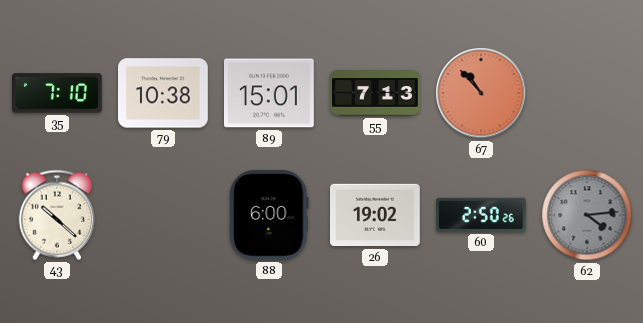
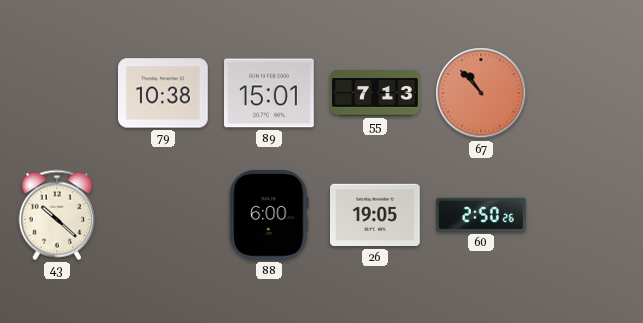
35: 7:10 -> none (58, 93)
26: 19:02 -> 19:05 (376, 215)
62: 4:14 -> none (587, 215)
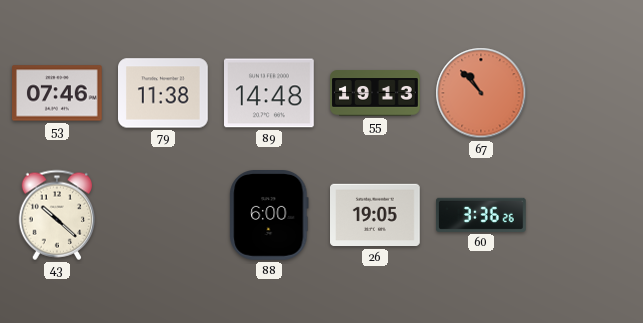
53: none -> 07:46 (58, 93)
79: 10:38 -> 11:38 (164, 93)
89: 15:01 -> 14:48 (270, 93)
55: 7:13 -> 19:13 (375, 93)
60: 2:50 -> 3:36 (482, 215)
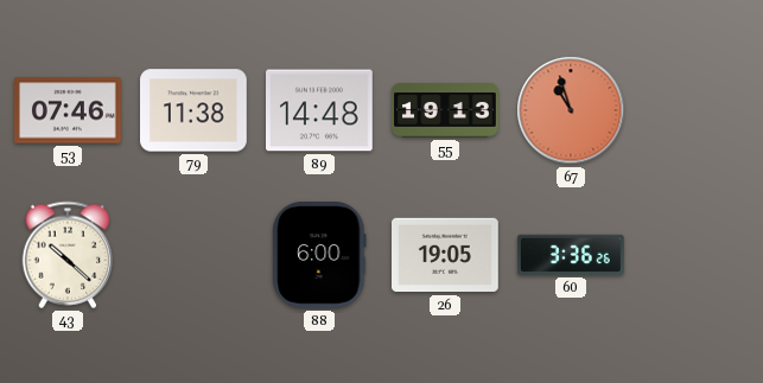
67: 10:53 -> 10:57 (571, 110)
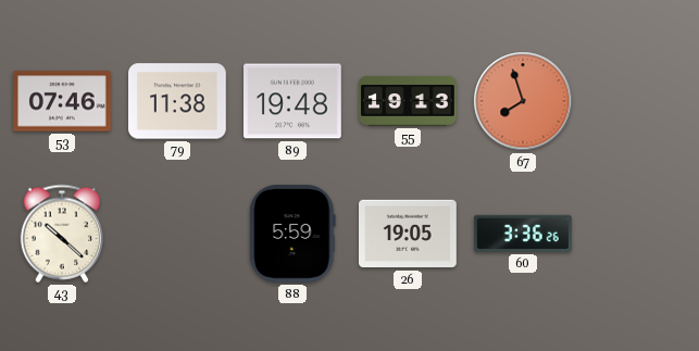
89: 14:48 -> 19:48 (294, 101)
67: 10:57 -> 7:57 (523, 101)
88: 6:00 -> 5:59 (292, 235)
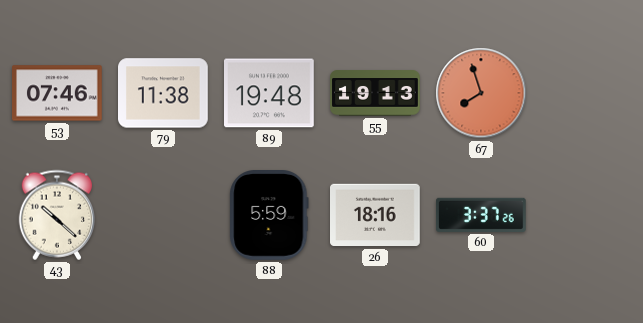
26: 19:05 -> 18:16 (376, 215)
60: 3:36 -> 3:37 (482, 215)
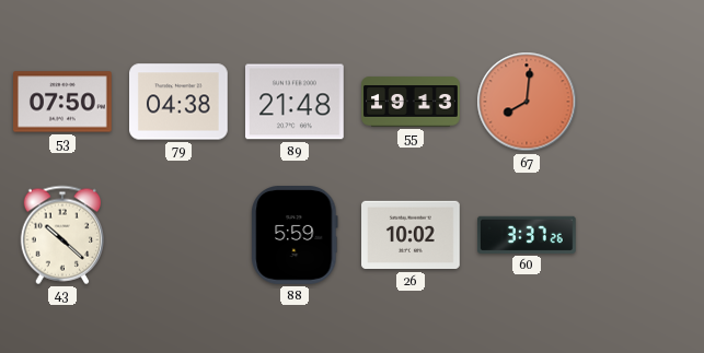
53: 07:46 -> 07:50 (64, 102)
79: 11:38 -> 04:38 (180, 102)
89: 19:48 -> 21:48 (296, 102)
67: 7:57 -> 8:01 (527, 102)
26: 18:16 -> 10:02 (412, 235)
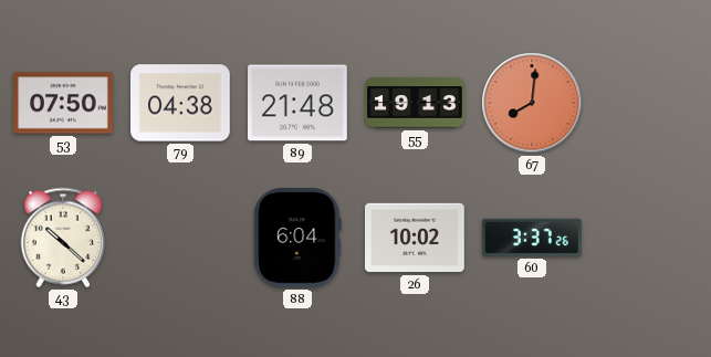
88: 5:59 -> 6:04 (297, 239)
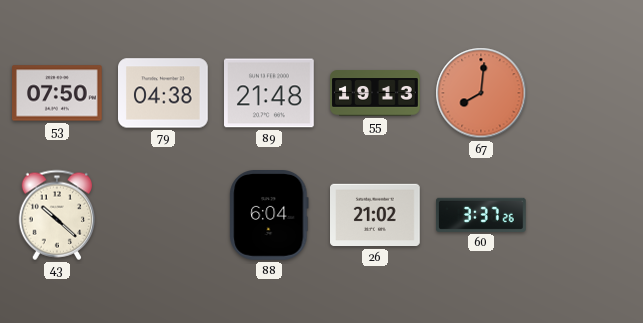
26: 10:02 -> 21:02 (376, 215)
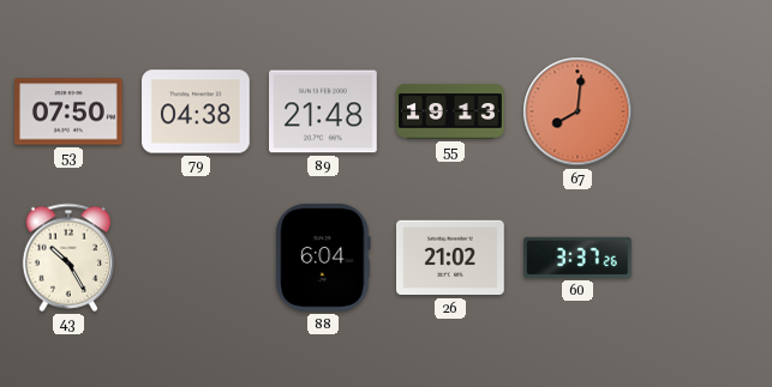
43: 10:22 -> 10:25 (67, 258)
